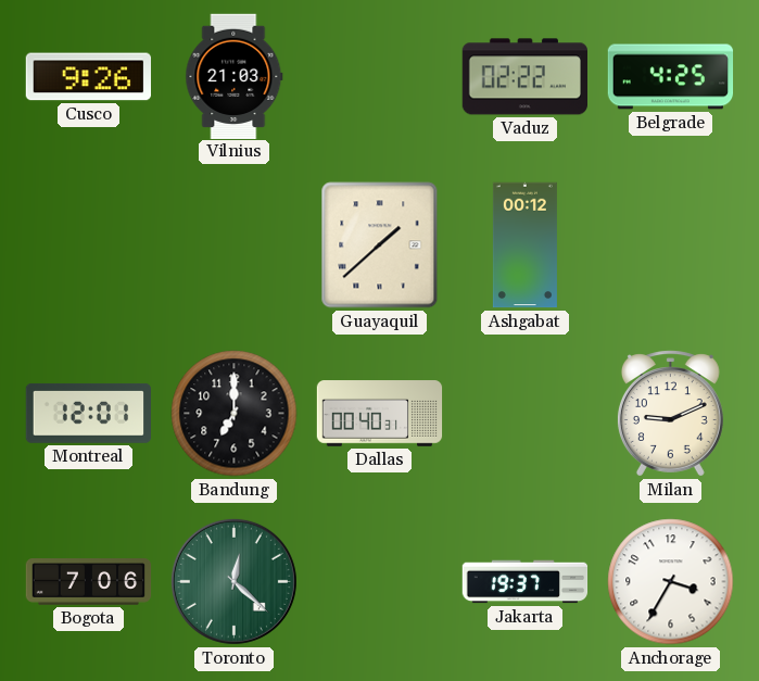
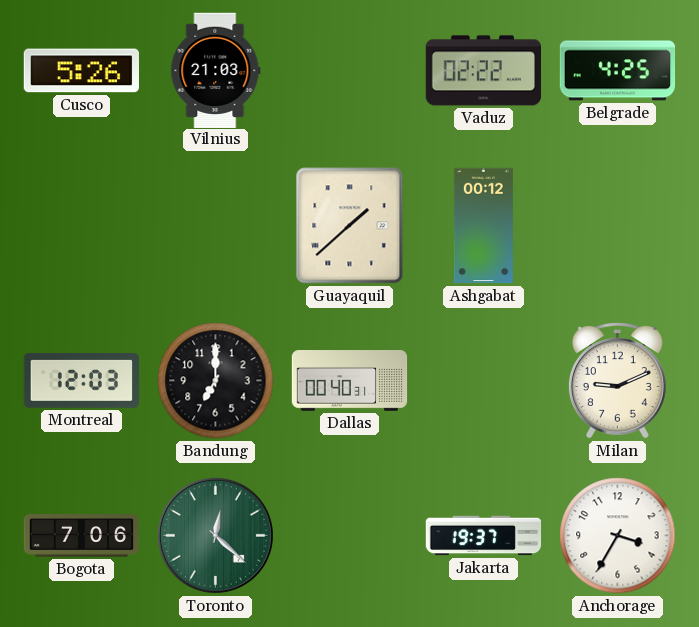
Cusco: 9:26 -> 5:26 (81, 71)
Montreal: 12:01 -> 12:03 (81, 380)
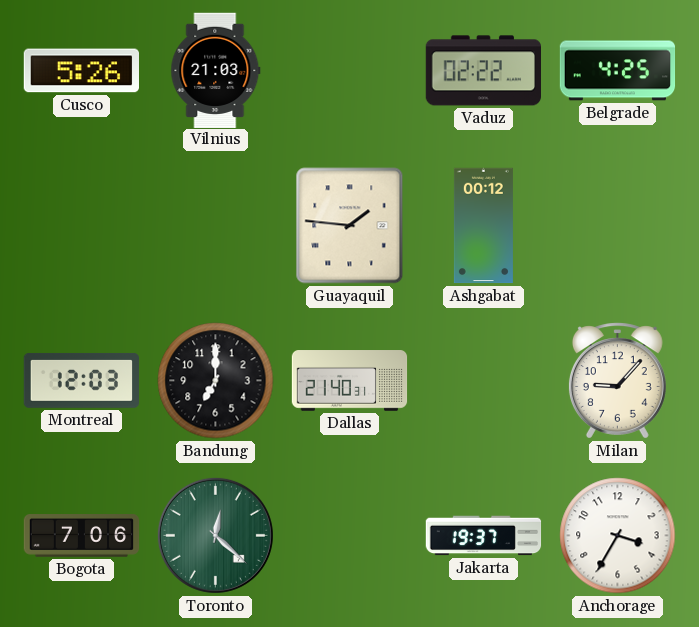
Guayaquil: 1:38 -> 1:46 (350, 226)
Dallas: 00:40 -> 21:40 (350, 381)
Milan: 9:11 -> 9:07 (617, 381)
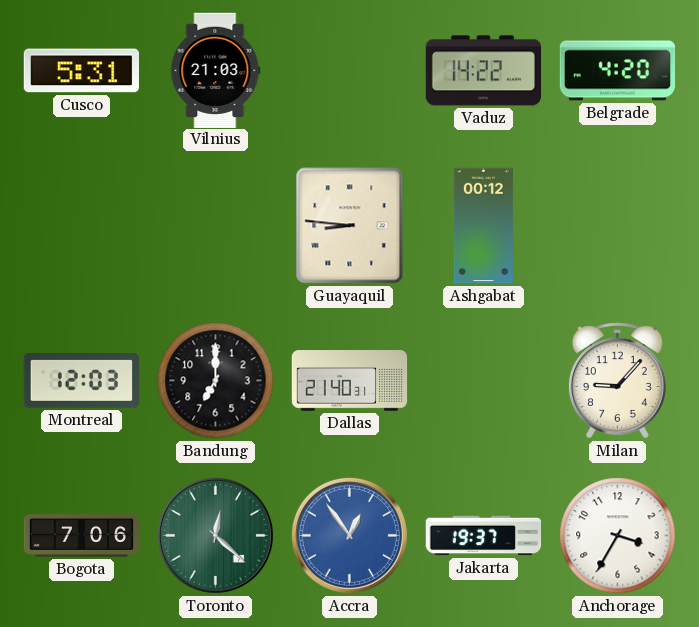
Cusco: 5:26 -> 5:31 (81, 71)
Vaduz: 02:22 -> 14:22 (483, 71)
Belgrade: 4:25 -> 4:20 (618, 71)
Guayaquil: 1:46 -> 8:46 (350, 226)
Accra: none -> 12:54 (349, 535)
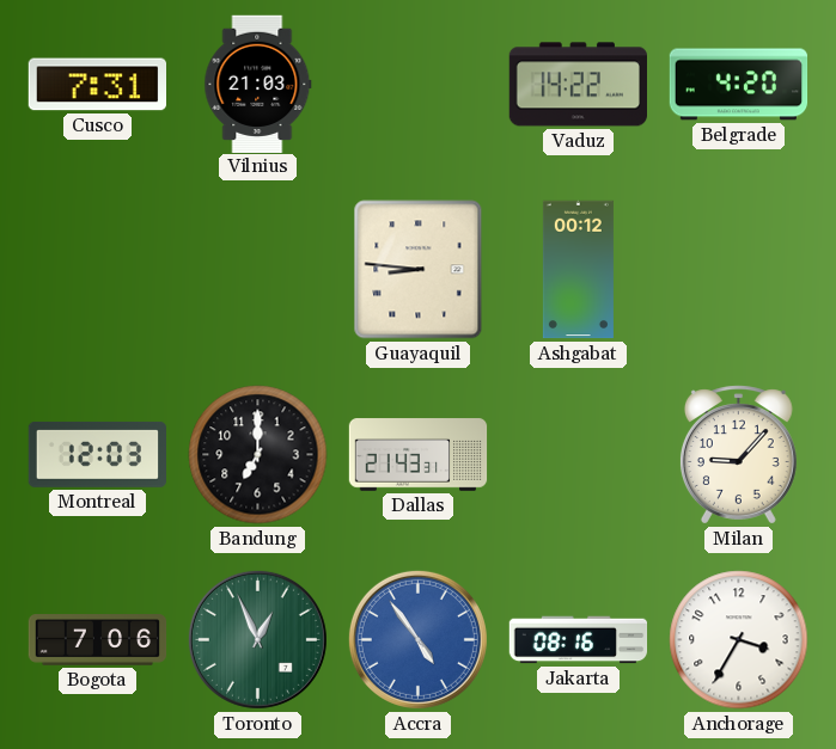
Cusco: 5:31 -> 7:31 (97, 85)
Dallas: 21:40 -> 21:43 (419, 455)
Toronto: 12:22 -> 12:56 (257, 639)
Accra: 12:54 -> 4:54 (417, 639)
Jakarta: 19:37 -> 08:16 (579, 640)
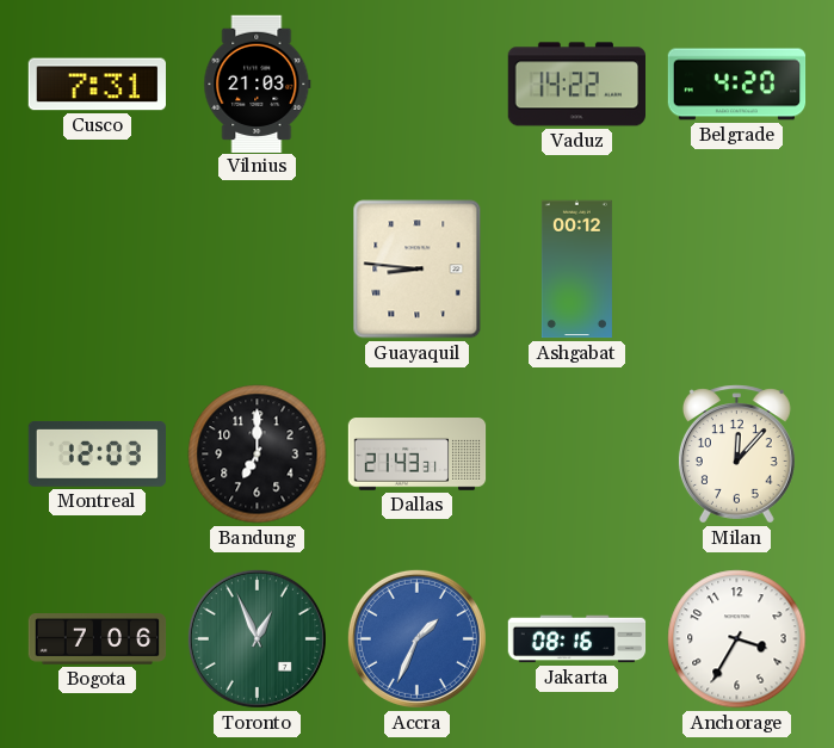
Milan: 9:07 -> 12:07 (736, 455)
Accra: 4:54 -> 1:34 (416, 638)
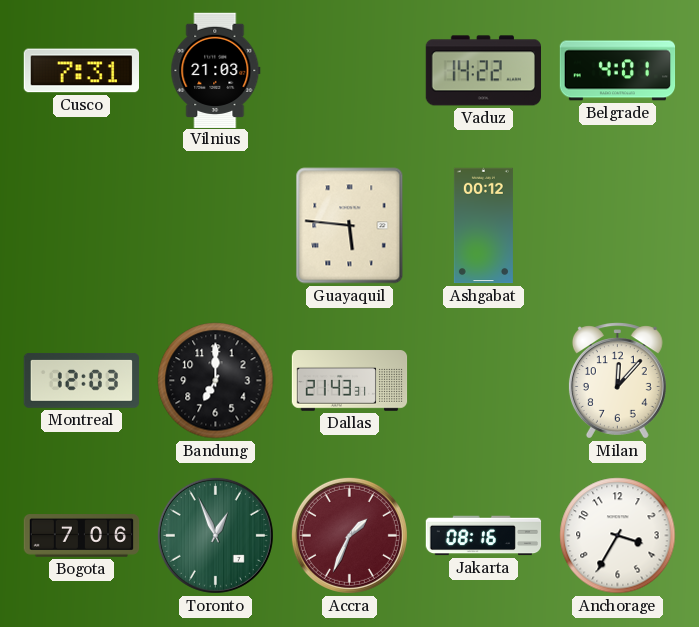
Belgrade: 4:20 -> 4:01 (618, 71)
Guayaquil: 8:46 -> 5:46 (350, 226)
Accra dial: blue -> burgundy (349, 535)
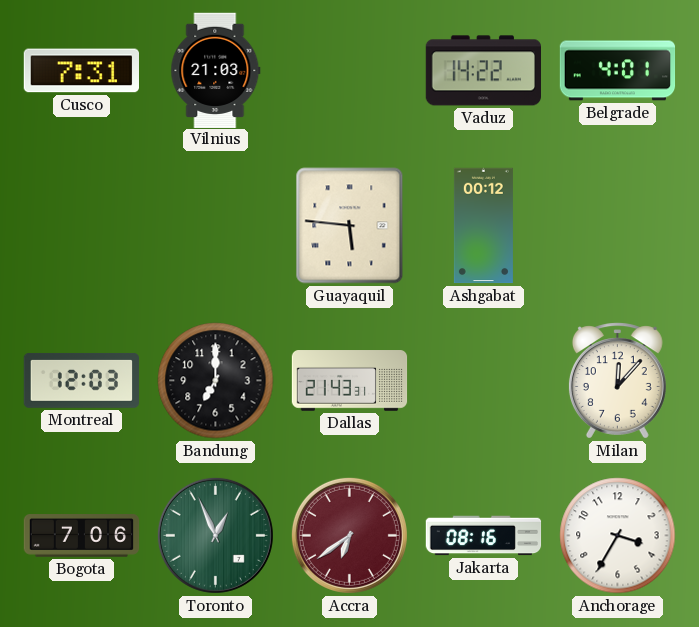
Accra: 1:34 -> 6:39 (349, 535)
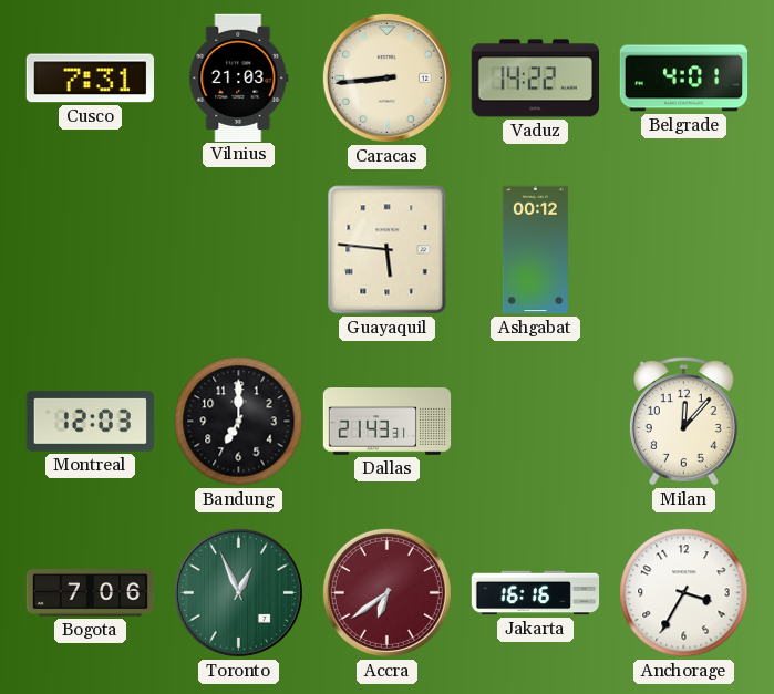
Caracas: none -> 8:44 (386, 77)
Jakarta: 08:16 -> 16:16 (536, 593)
